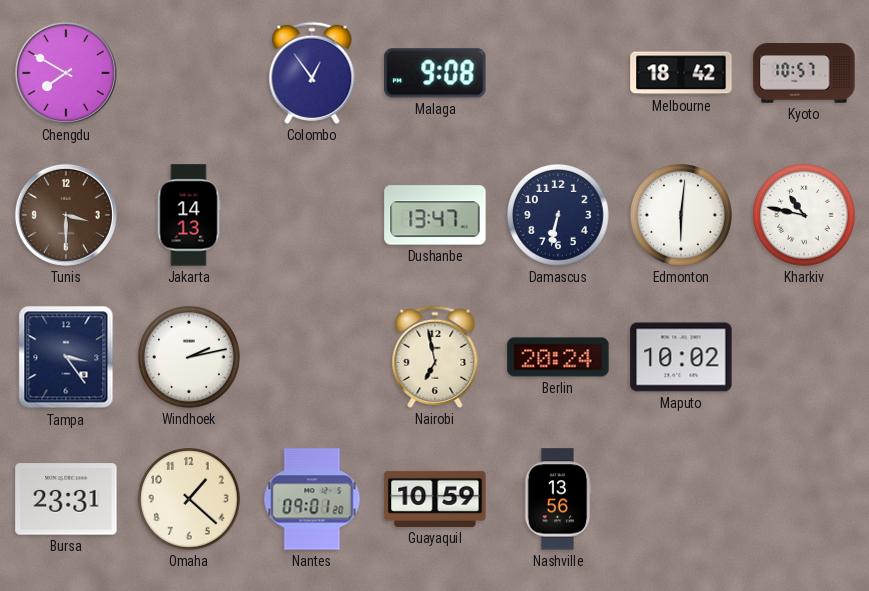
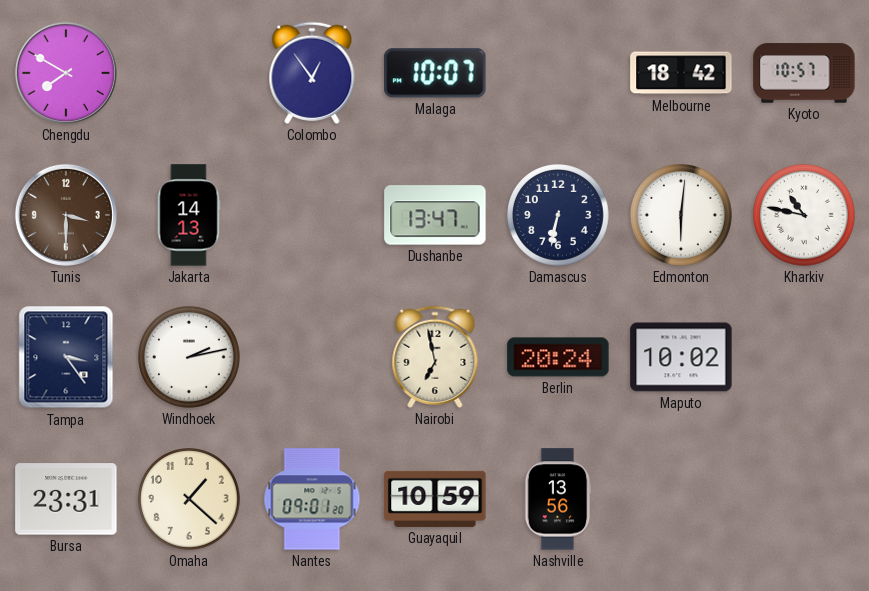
Malaga: 9:08 -> 10:07 (435, 73)
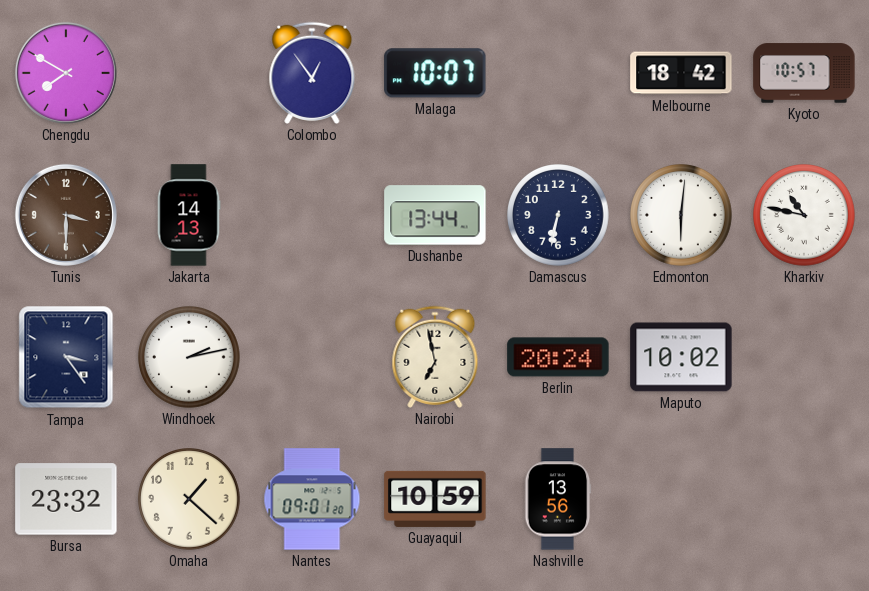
Dushanbe: 13:47 -> 13:44 (435, 215)
Bursa: 23:31 -> 23:32 (66, 499)
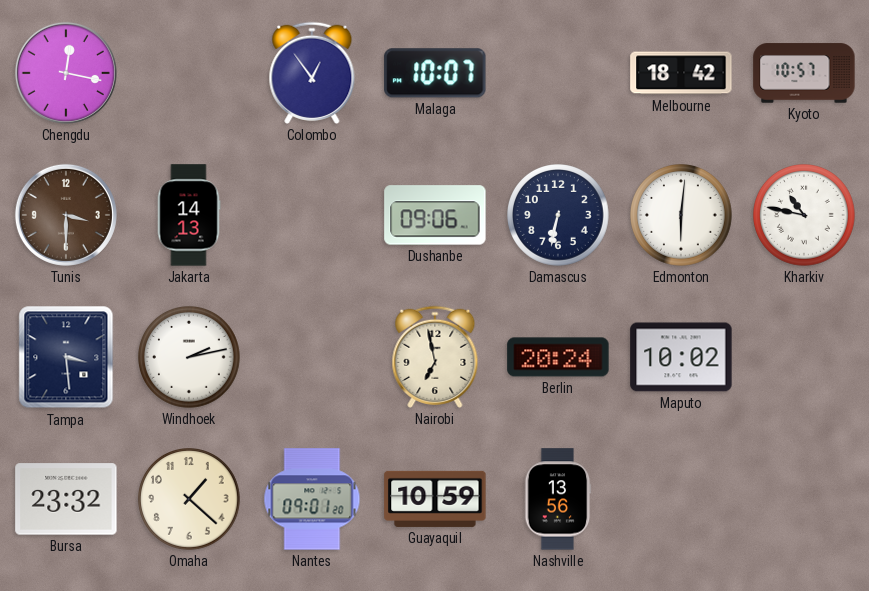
Chengdu: 7:50 -> 12:17 (66, 73)
Dushanbe: 13:44 -> 09:06 (435, 215)
Tampa: 3:24 -> 3:29 (66, 357)
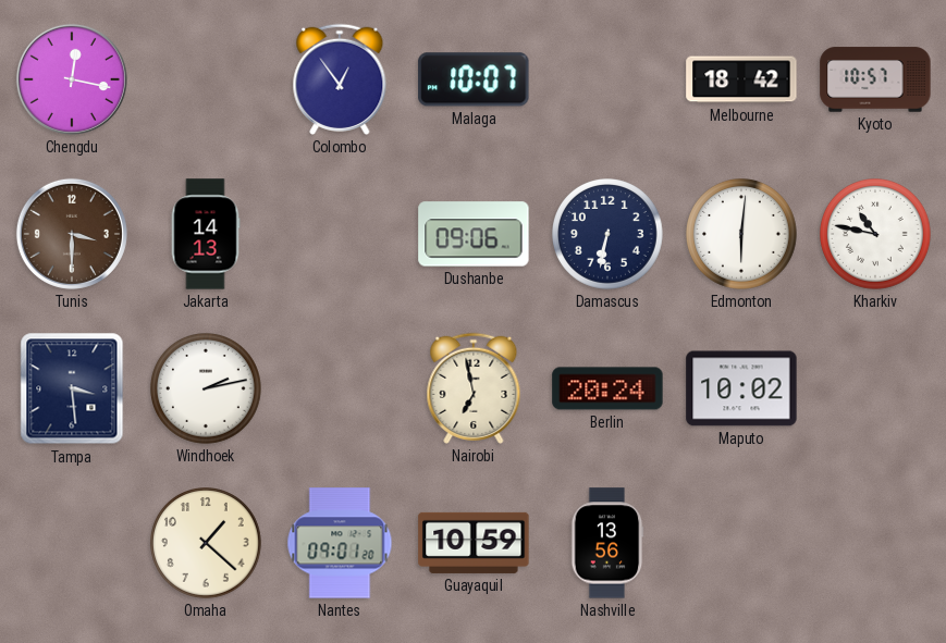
Bursa: 23:32 -> none (66, 499)
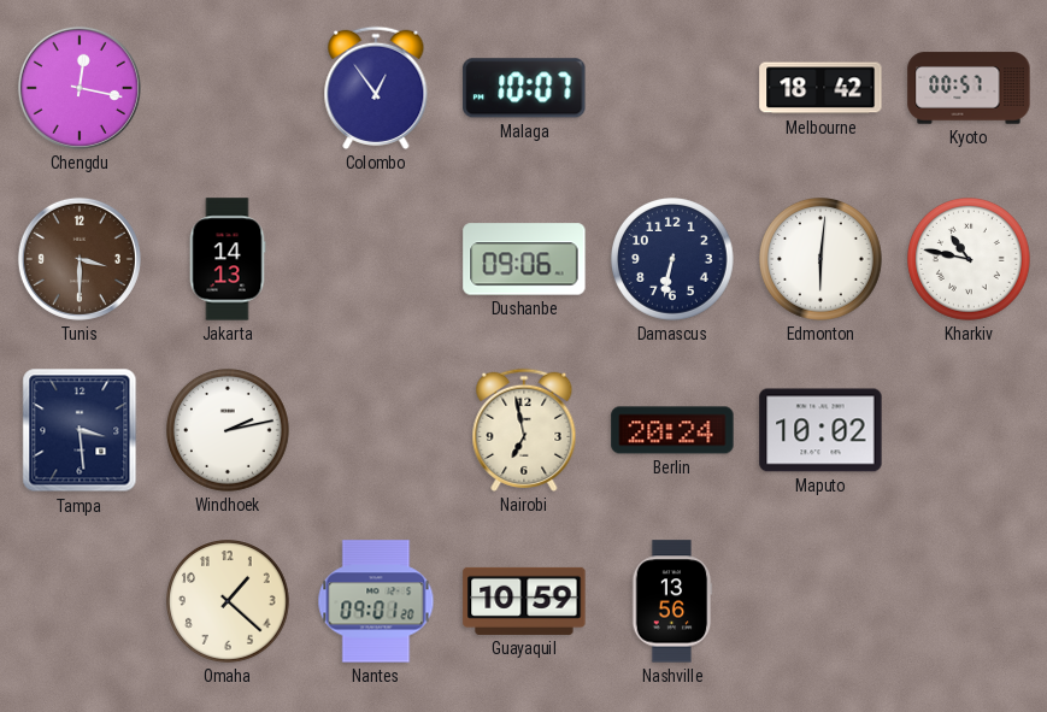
Kyoto: 10:57 -> 00:57 (969, 88)
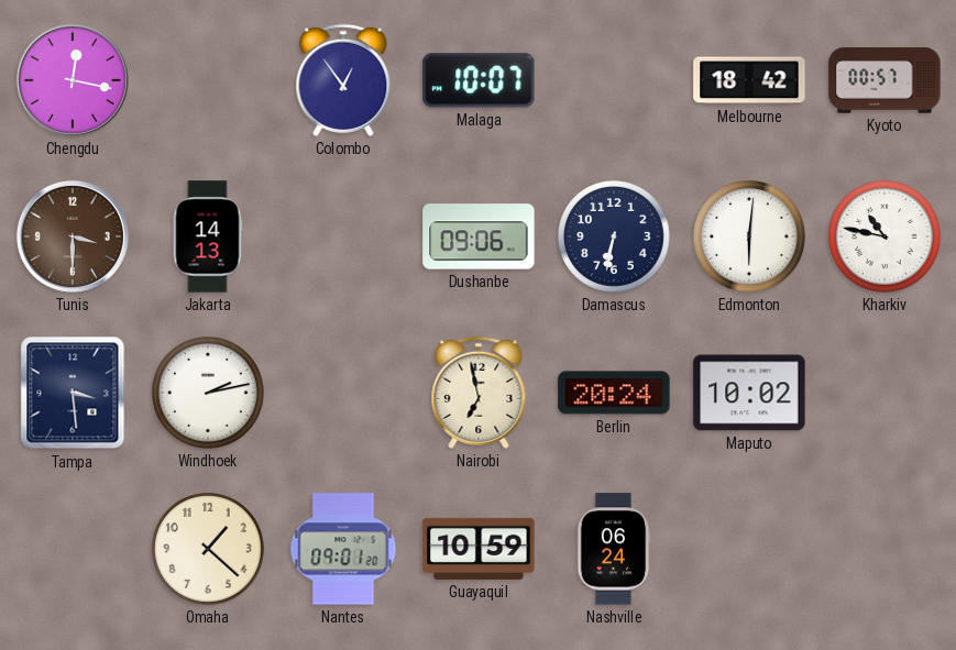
Nashville: 13:56 -> 06:24 (614, 549)
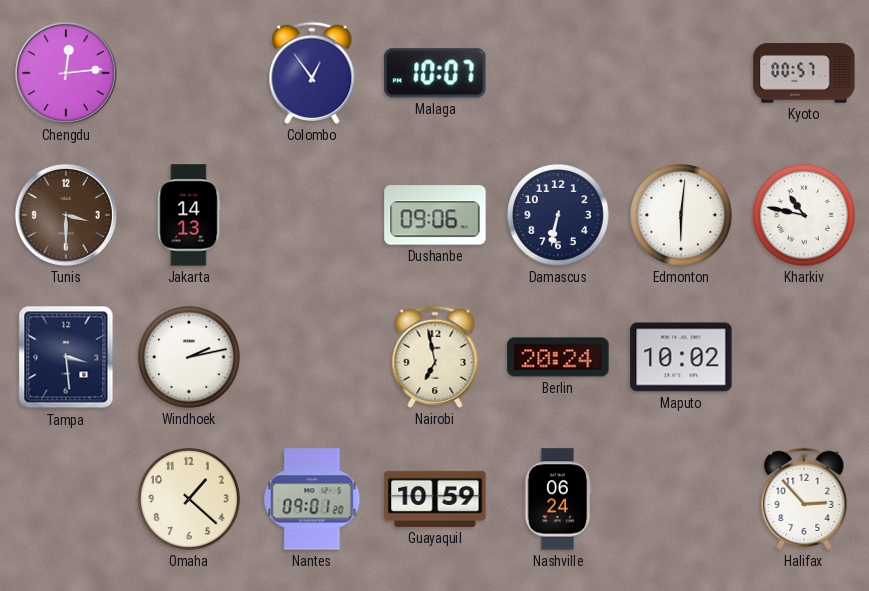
Chengdu: 12:17 -> 12:14 (66, 73)
Melbourne: 18:42 -> none (749, 80)
Halifax: none -> 2:53 (804, 499)
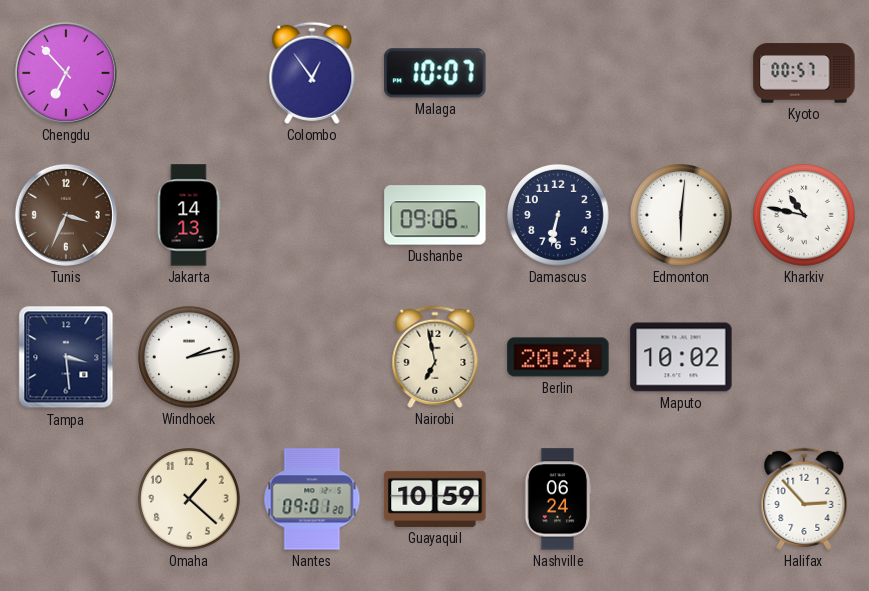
Chengdu: 12:14 -> 6:53 (66, 73)
Tunis: 3:30 -> 3:34 (66, 215)
